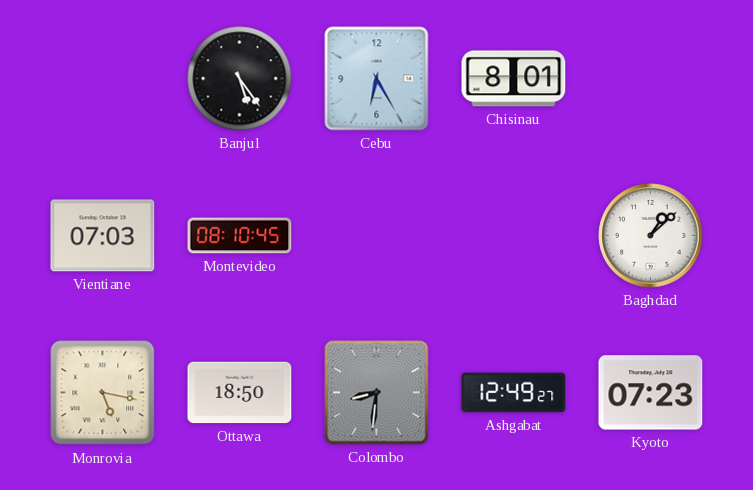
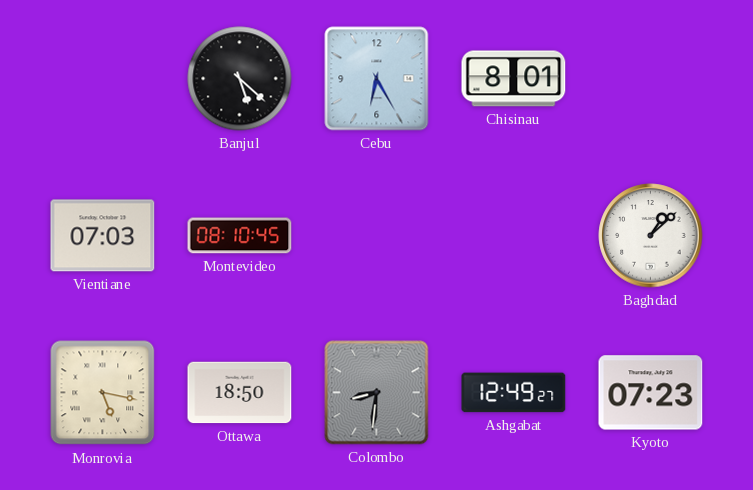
Banjul: 5:24 -> 5:22 (240, 79)
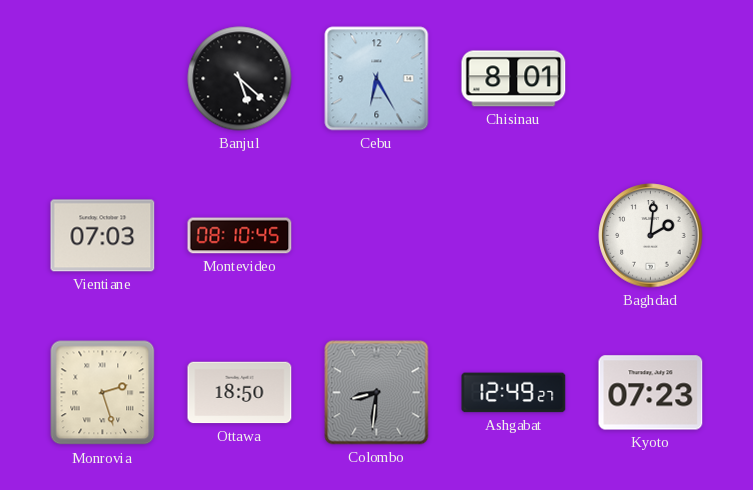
Baghdad: 1:08 -> 2:01 (651, 236)
Monrovia: 5:17 -> 2:27 (103, 393)
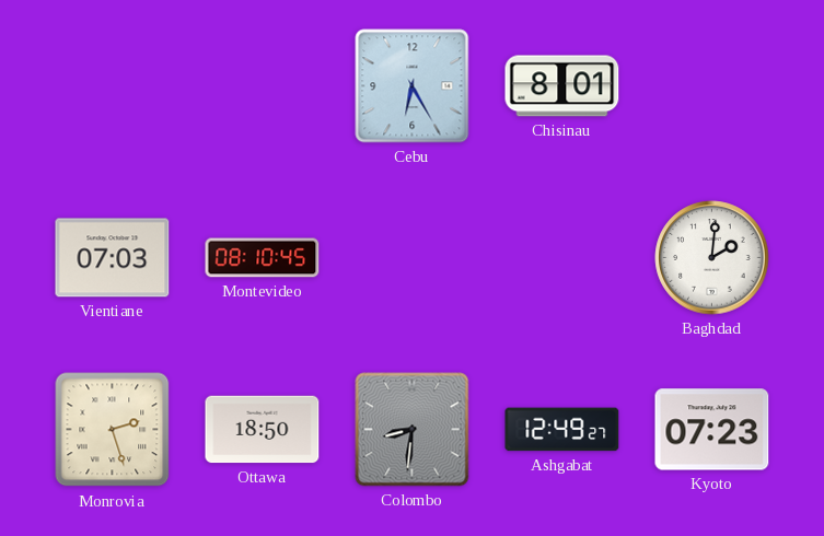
Banjul: 5:22 -> none (240, 79)
